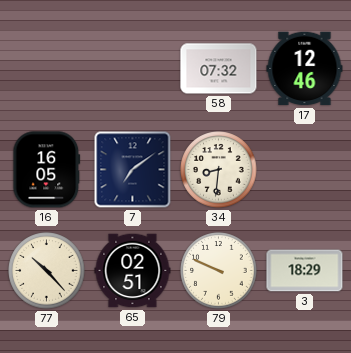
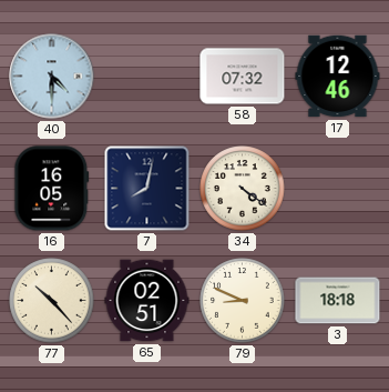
40: none -> 4:30 (52, 77)
7: 7:09 -> 8:02 (147, 189)
34: 8:31 -> 4:21 (243, 189)
79: 9:49 -> 8:49 (243, 301)
3: 18:29 -> 18:18 (338, 301)
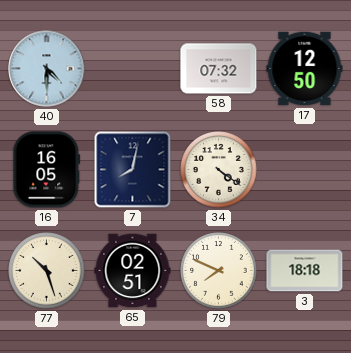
17: 12:46 -> 12:50 (305, 69)
77: 10:23 -> 10:27 (47, 271)
79: 8:49 -> 7:49 (219, 271)
